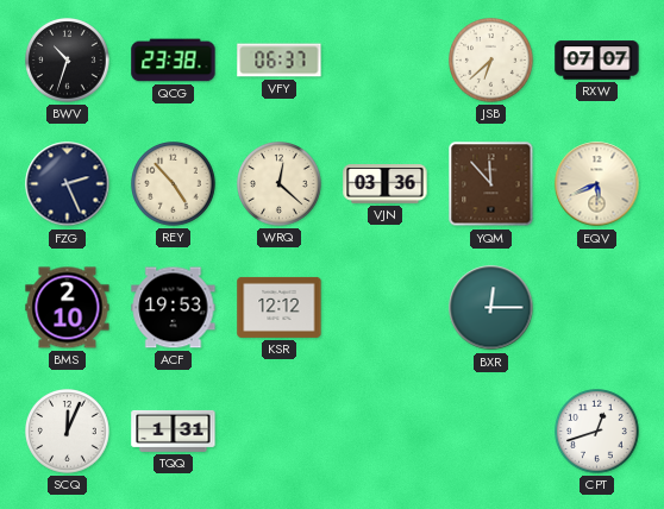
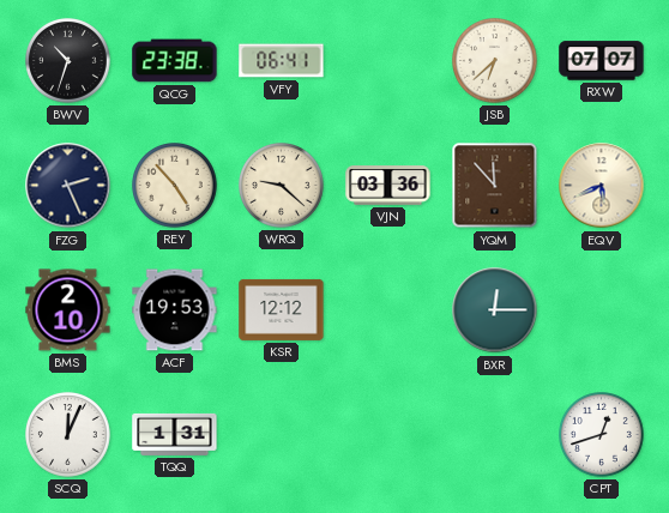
VFY: 06:37 -> 06:41 (282, 61)
WRQ: 12:22 -> 9:22 (282, 186)
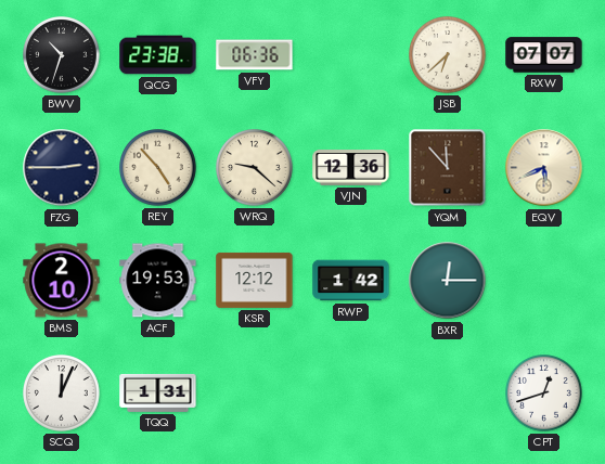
VFY: 06:41 -> 06:36 (255, 55)
FZG: 2:26 -> 2:45 (62, 168)
VJN: 03:36 -> 12:36 (351, 168)
RWP: none -> 1:42 (351, 281)
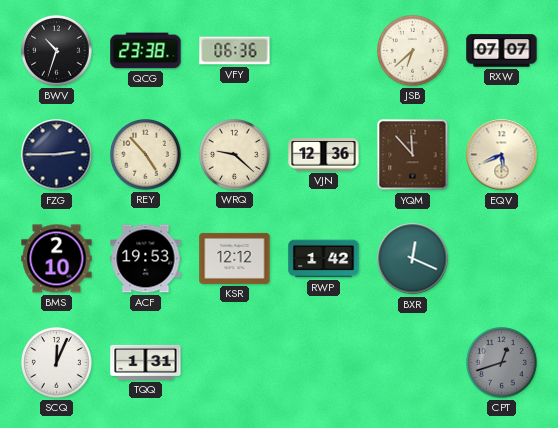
BXR: 12:15 -> 12:19 (413, 259)
CPT dial: white -> grey (502, 363)
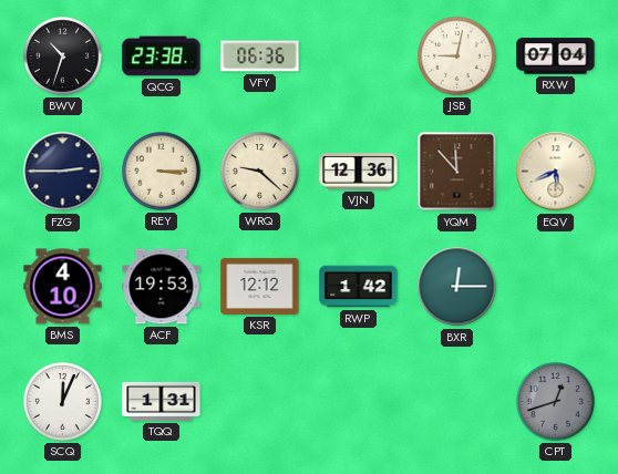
JSB: 6:38 -> 9:02 (457, 56)
RXW: 07:07 -> 07:04 (556, 56)
REY: 4:53 -> 3:15 (162, 172)
BMS: 2:10 -> 4:10 (63, 287)
BXR: 12:19 -> 12:15 (457, 287)
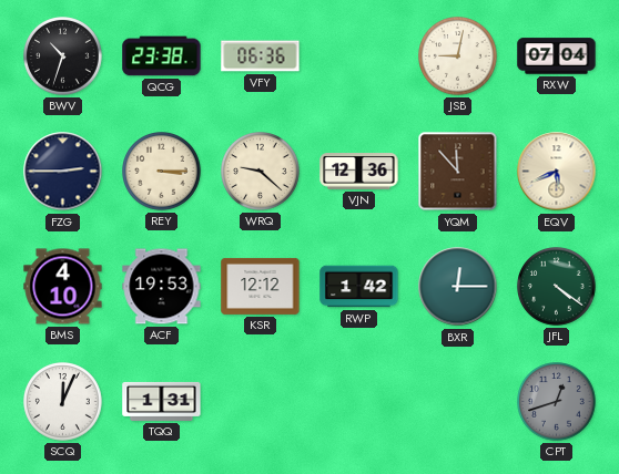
JFL: none -> 4:21 (557, 287)
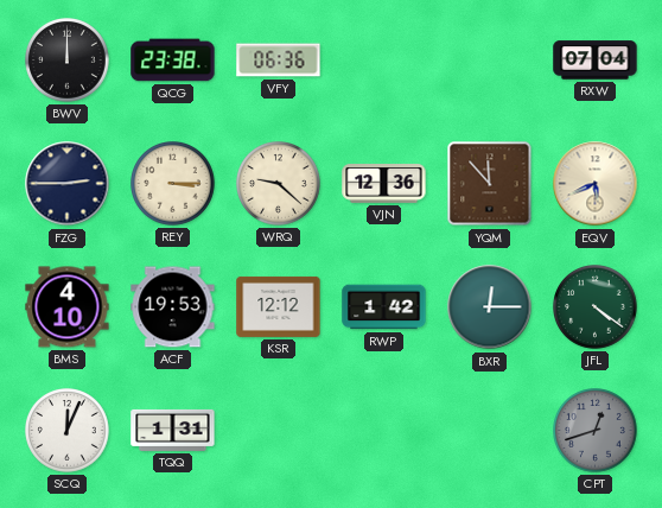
BWV: 10:33 -> 12:00 (68, 61)
JSB: 9:02 -> none (458, 56)
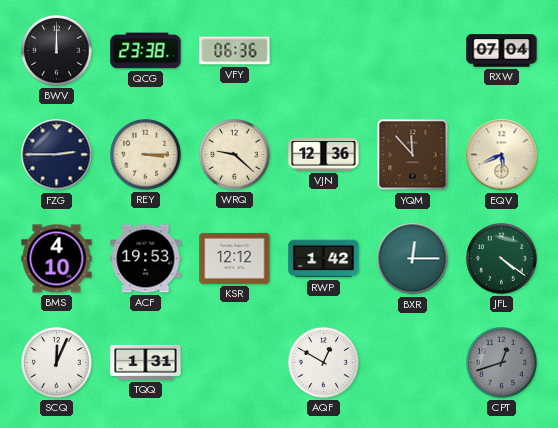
AQF: none -> 12:50 (324, 363)
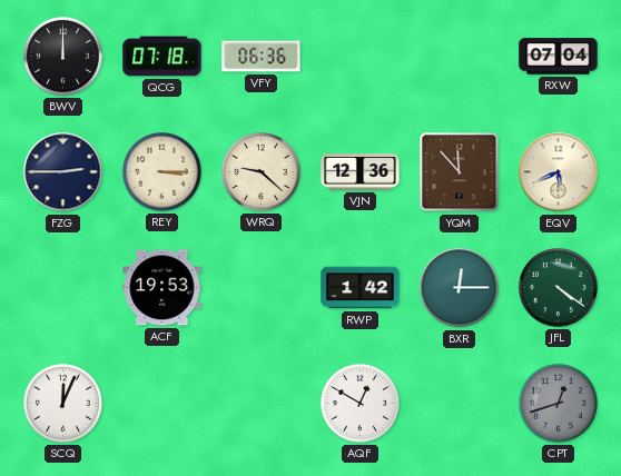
QCG: 23:38 -> 07:18 (162, 57)
BMS: 4:10 -> none (57, 259)
KSR: 12:12 -> none (235, 258)
TQQ: 1:31 -> none (146, 362)
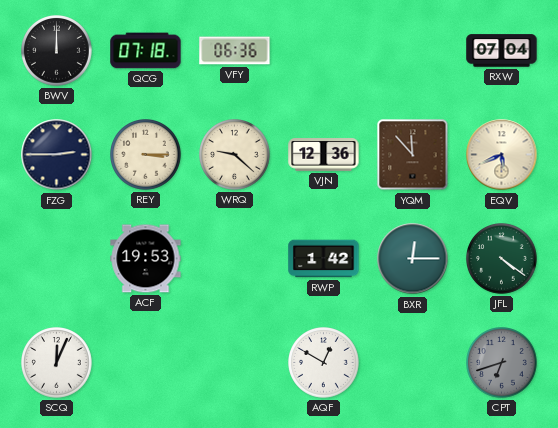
CPT: 12:42 -> 6:42 (502, 363)
